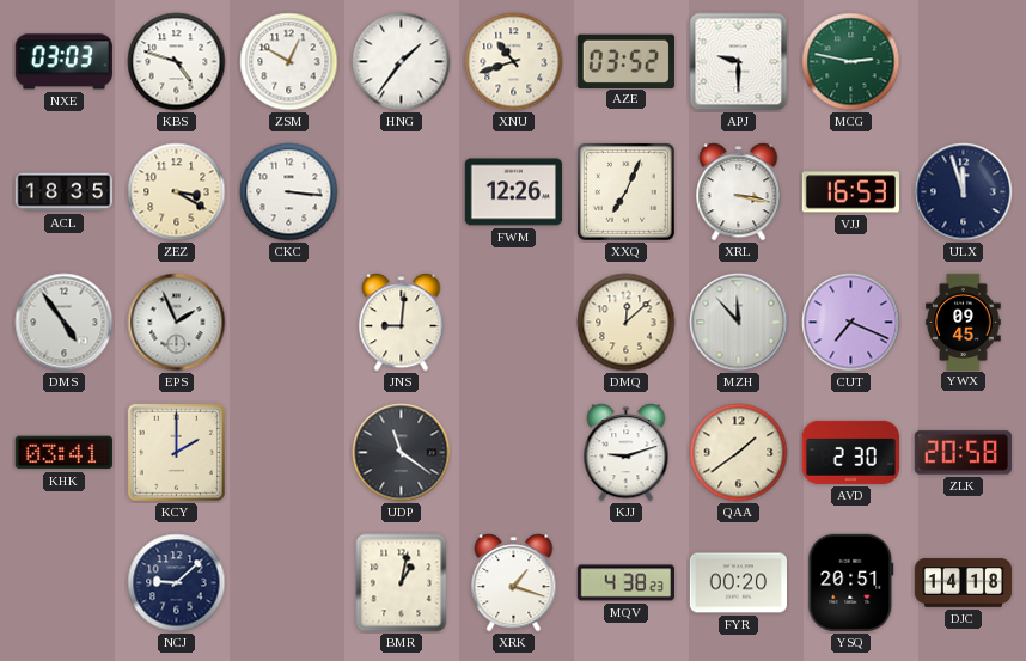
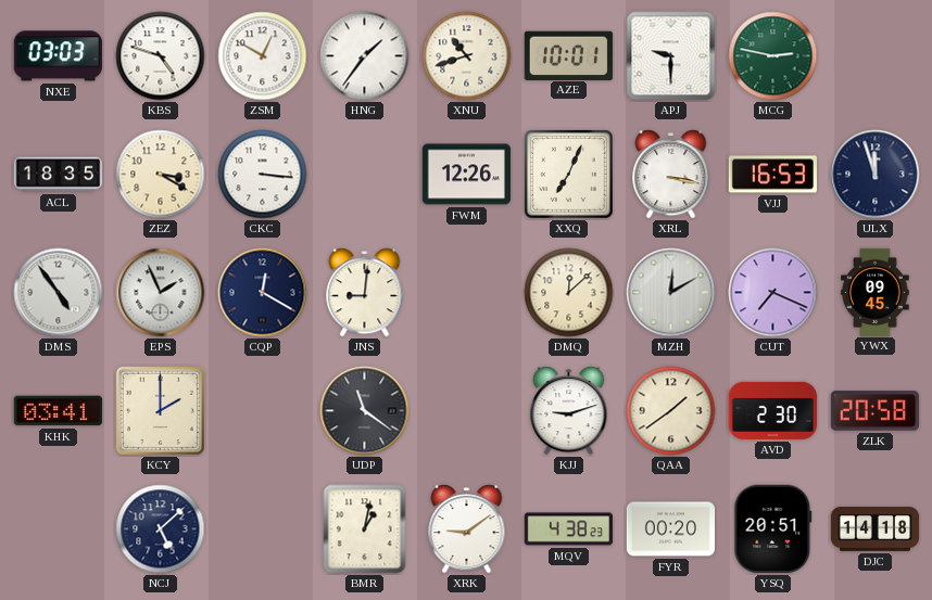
AZE: 03:52 -> 10:01 (568, 55)
CQP: none -> 12:20 (263, 293)
MZH: 11:53 -> 12:10 (671, 293)
NCJ: 9:08 -> 5:08 (161, 529)
XRK: 1:18 -> 9:09 (467, 529)
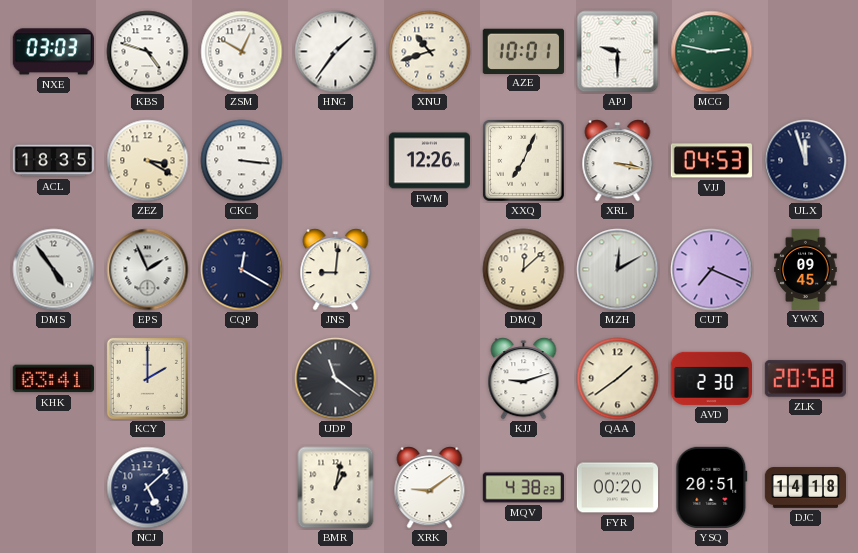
VJJ: 16:53 -> 04:53 (711, 161)
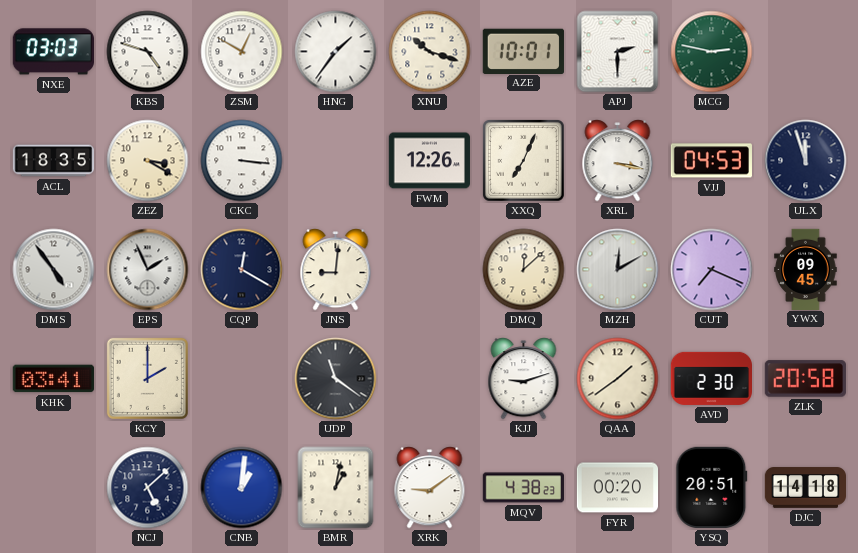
XNU: 10:42 -> 10:18 (430, 52)
APJ: 9:30 -> 2:30 (618, 52)
CNB: none -> 1:01 (242, 488)
